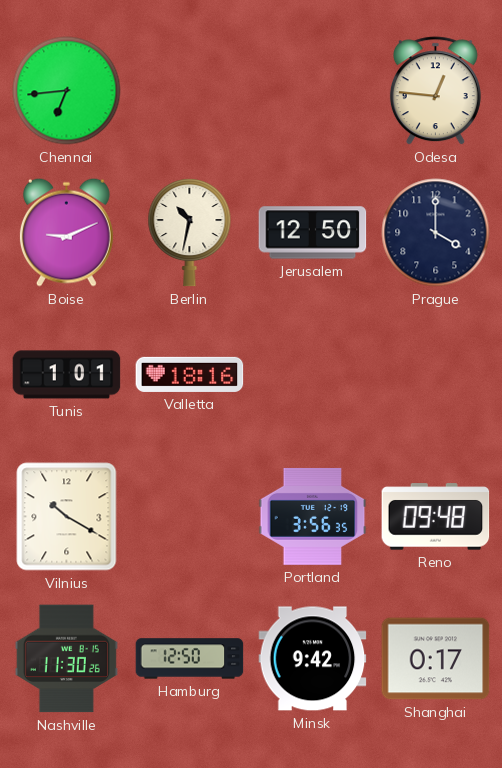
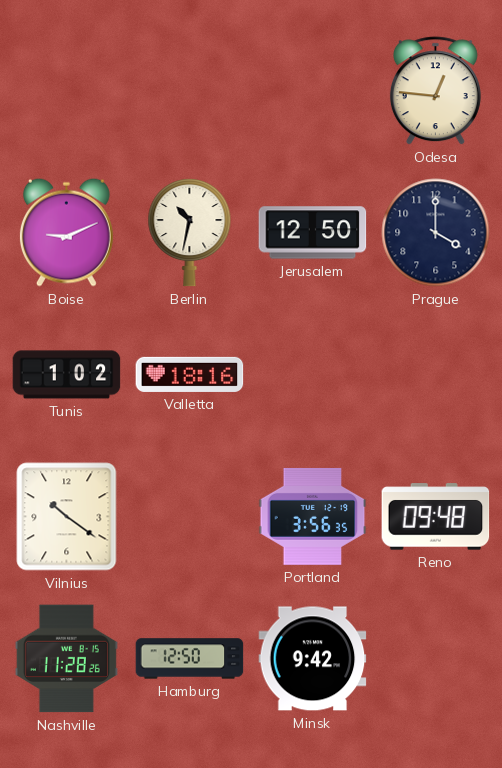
Chennai: 6:44 -> none (67, 91)
Tunis: 1:01 -> 1:02 (67, 375)
Vilnius: 10:20 -> 10:21 (67, 517)
Nashville: 11:30 -> 11:28 (66, 659)
Shanghai: 0:17 -> none (436, 659)
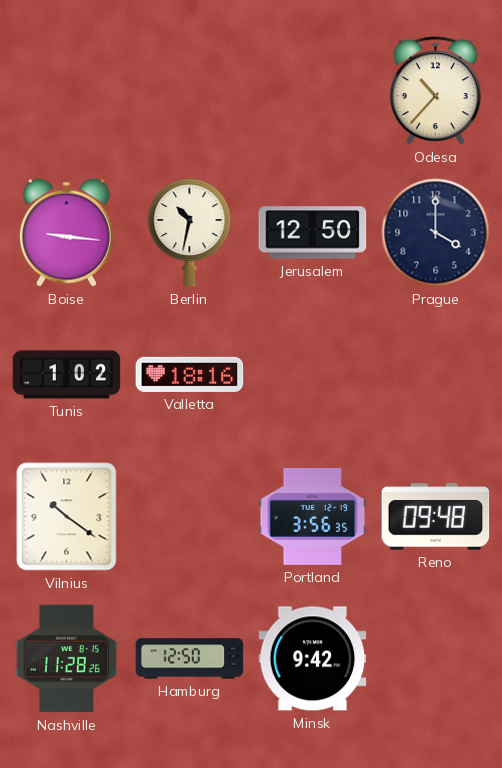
Odesa: 12:46 -> 10:37 (435, 91)
Boise: 9:11 -> 9:16 (66, 232)
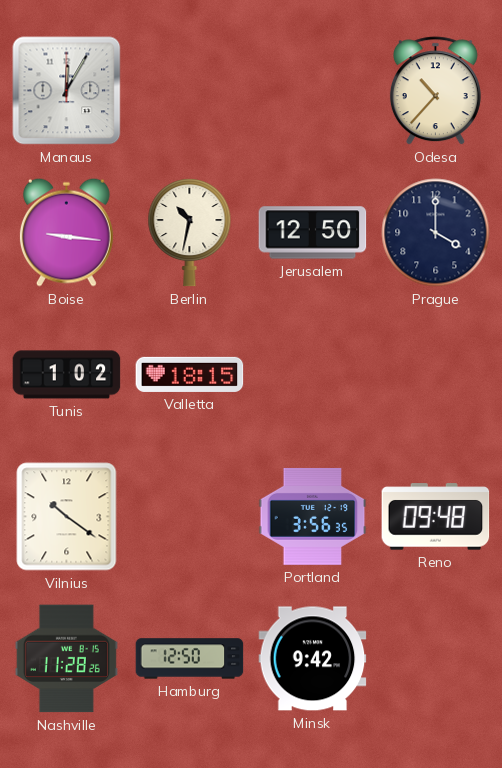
Manaus: none -> 12:05 (67, 91)
Valletta: 18:16 -> 18:15 (190, 374)
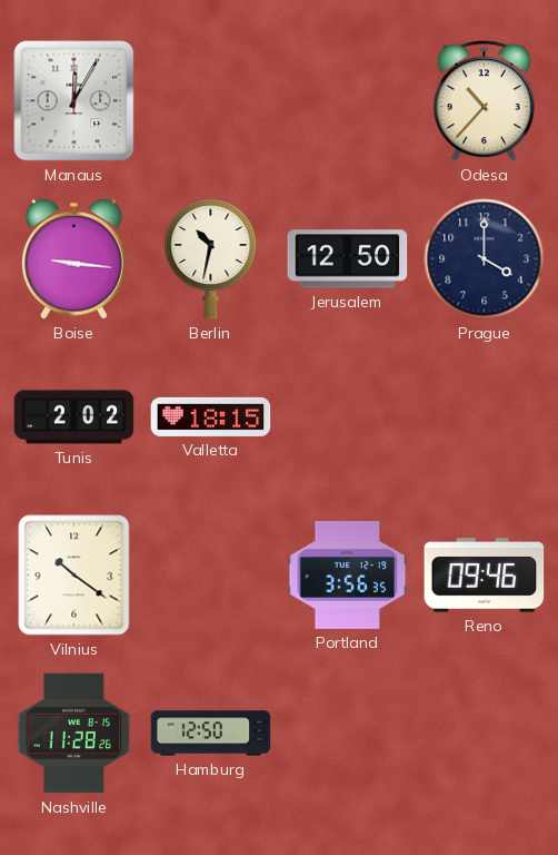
Tunis: 1:02 -> 2:02 (74, 417)
Reno: 09:48 -> 09:46 (485, 576)
Minsk: 9:42 -> none (313, 659)
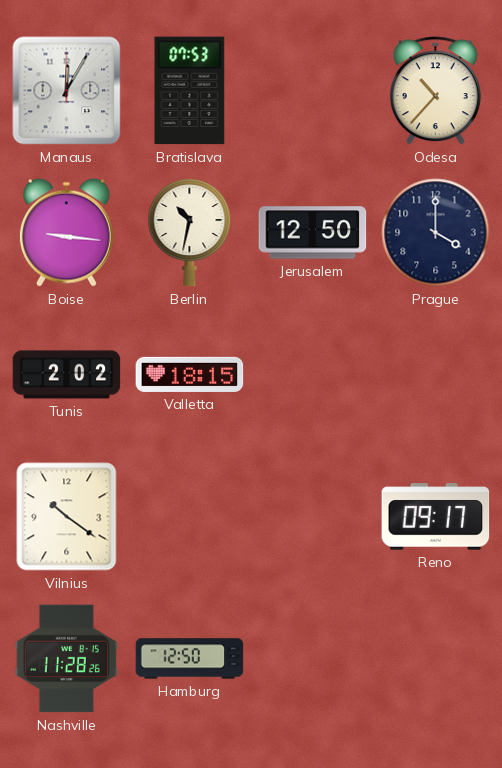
Bratislava: none -> 07:53 (190, 91)
Portland: 3:56 -> none (348, 574)
Reno: 09:46 -> 09:17 (436, 517)
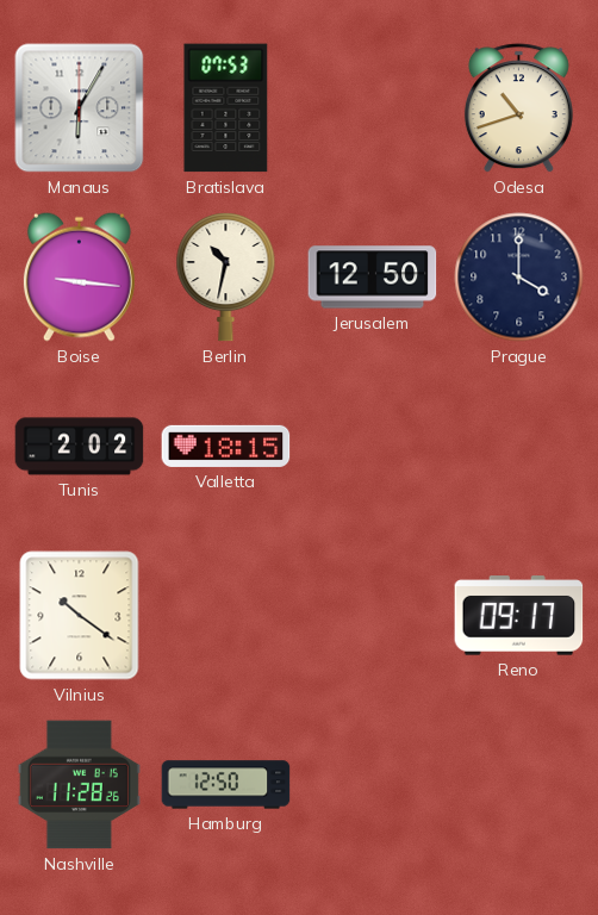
Manaus: 12:05 -> 6:05 (80, 108)
Odesa: 10:37 -> 10:42 (518, 108)
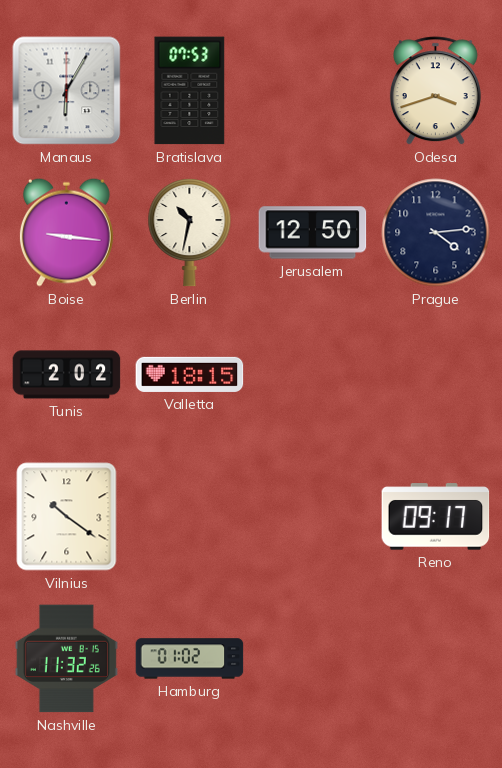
Odesa: 10:42 -> 3:42 (435, 91)
Prague: 4:00 -> 4:14 (436, 233)
Nashville: 11:28 -> 11:32 (66, 659)
Hamburg: 12:50 -> 01:02 (190, 659)
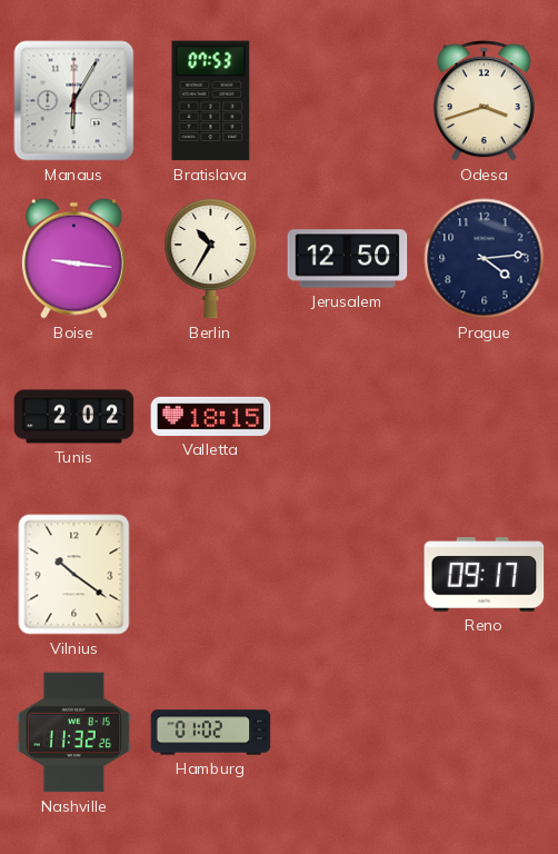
Berlin: 10:32 -> 10:35 (211, 258)
